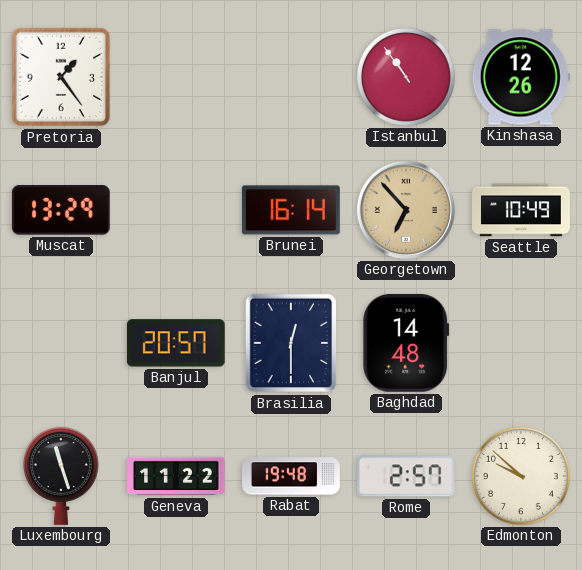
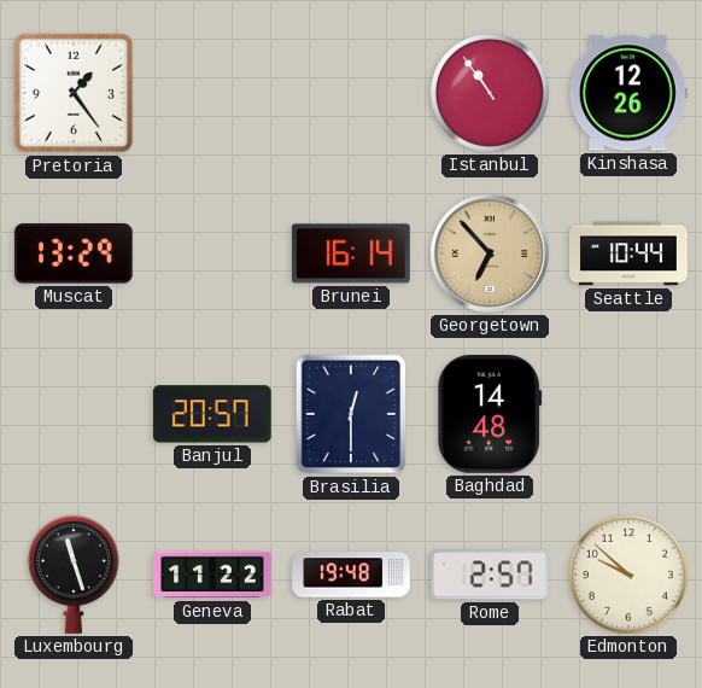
Seattle: 10:49 -> 10:44 (630, 253)
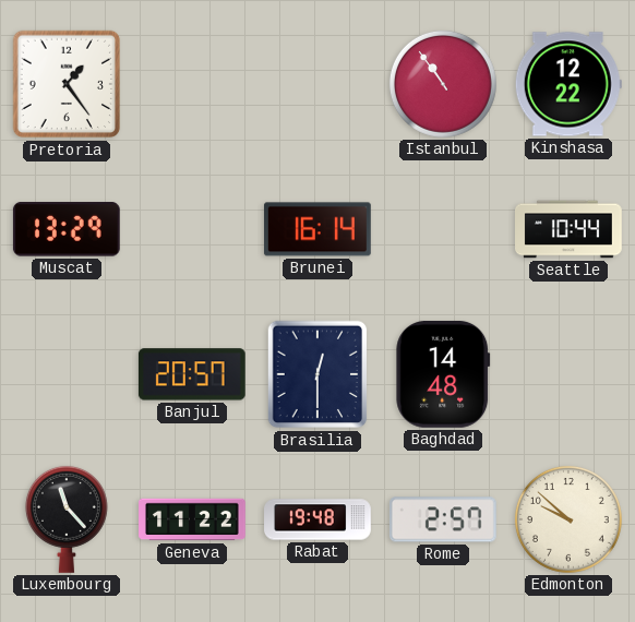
Kinshasa: 12:26 -> 12:22 (568, 84)
Georgetown: 6:53 -> none (490, 253)
Luxembourg: 11:27 -> 11:23 (67, 519)
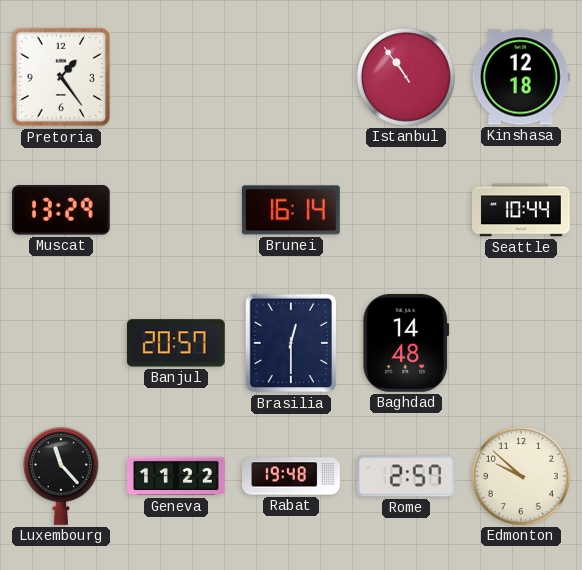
Kinshasa: 12:22 -> 12:18 (521, 77)
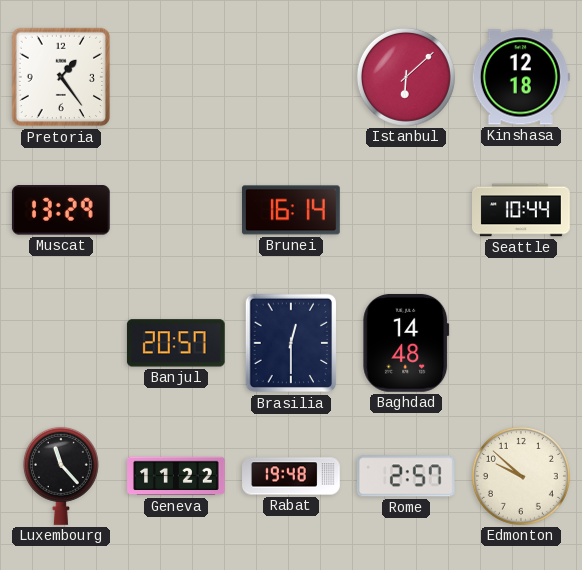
Istanbul: 10:54 -> 6:08 (406, 77)
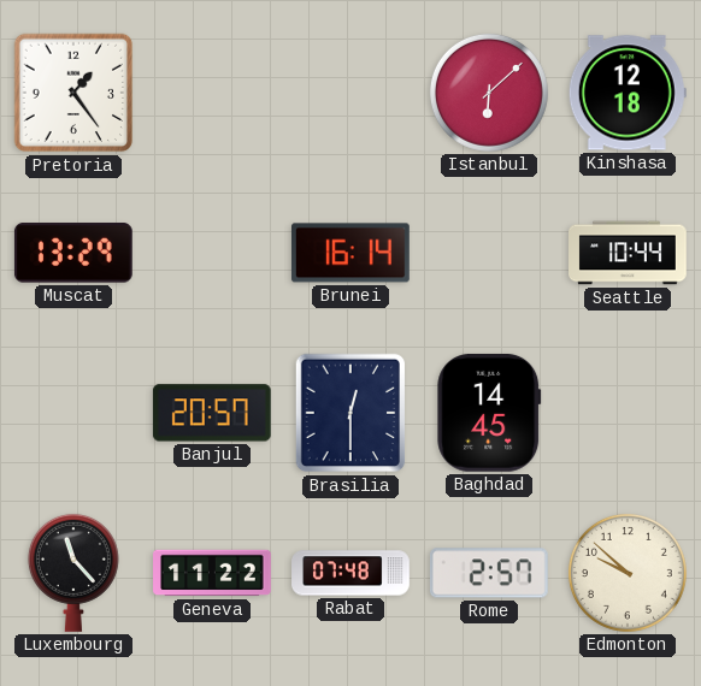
Baghdad: 14:48 -> 14:45 (489, 413)
Rabat: 19:48 -> 07:48 (350, 573)
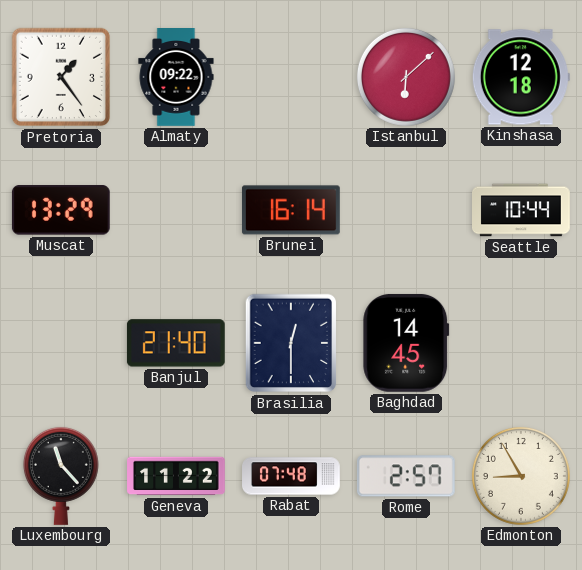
Almaty: none -> 09:22 (176, 78)
Banjul: 20:57 -> 21:40 (176, 343)
Edmonton: 9:52 -> 8:55 (521, 476)
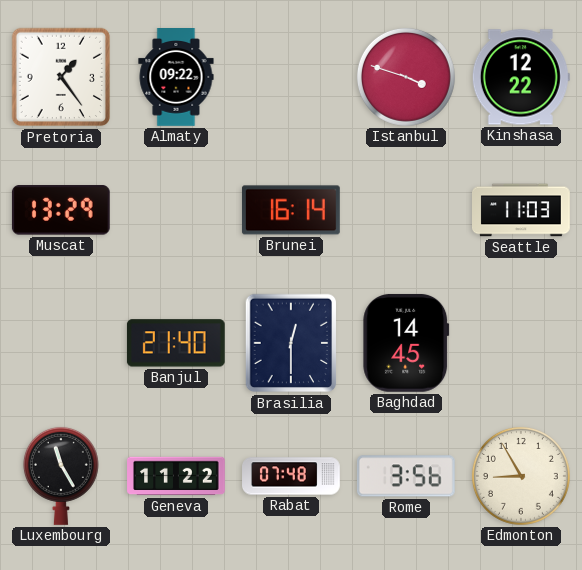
Istanbul: 6:08 -> 3:48 (406, 77)
Kinshasa: 12:18 -> 12:22 (521, 77)
Seattle: 10:44 -> 11:03 (522, 210)
Luxembourg: 11:23 -> 11:25 (61, 476)
Rome: 2:57 -> 3:56 (406, 476)
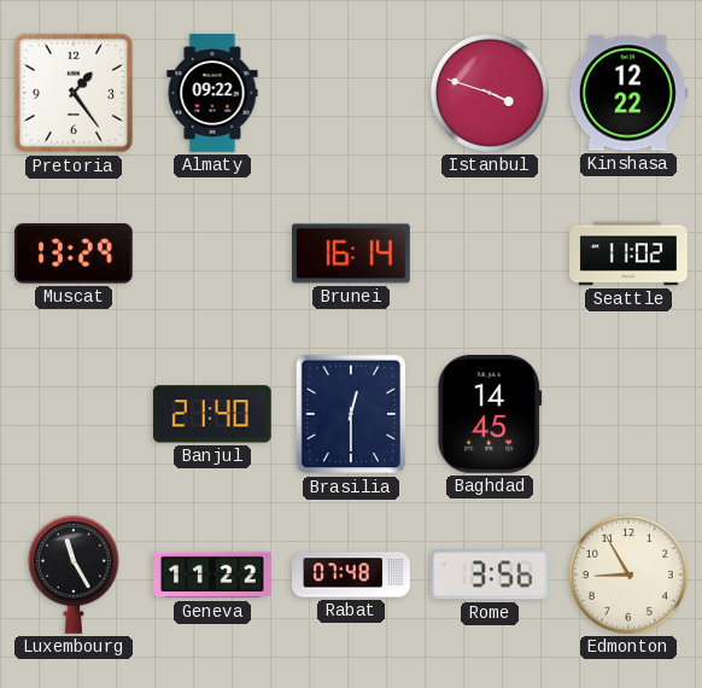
Seattle: 11:03 -> 11:02 (630, 253)
